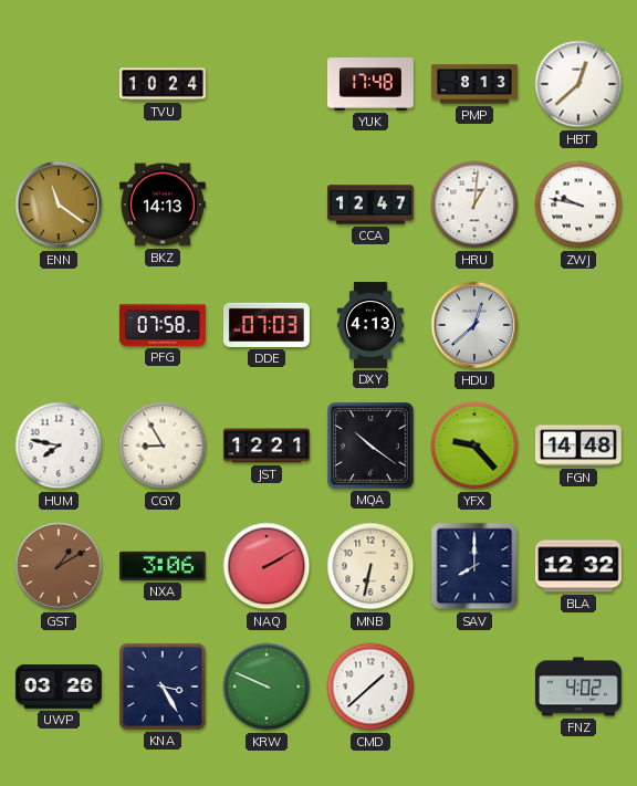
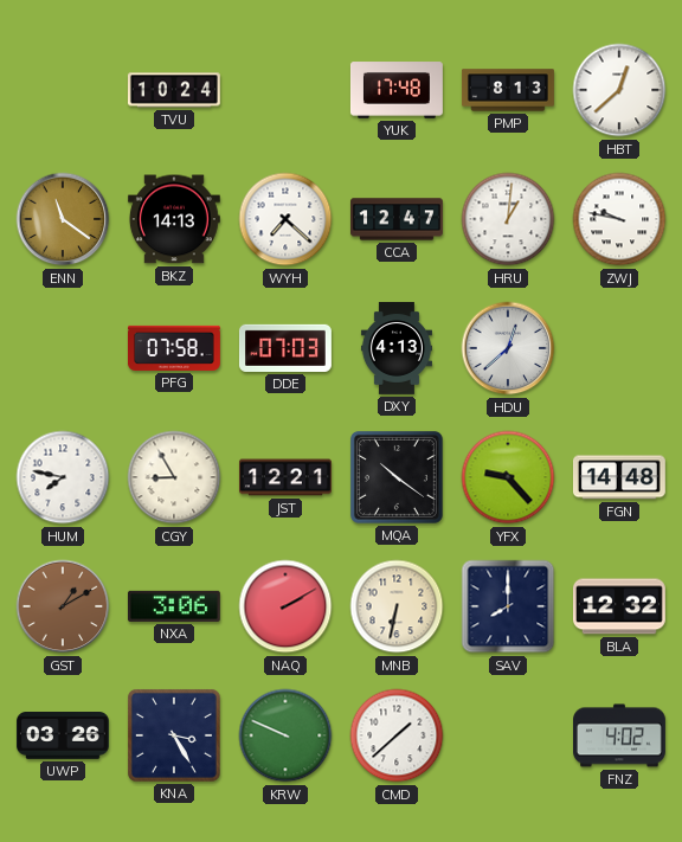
WYH: none -> 7:22 (285, 219)
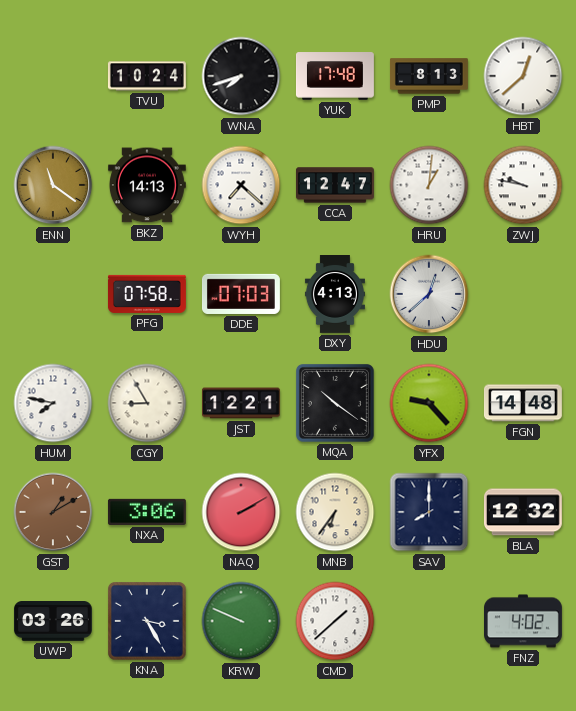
WNA: none -> 7:42 (241, 76)
MNB: 6:32 -> 6:36 (335, 512)
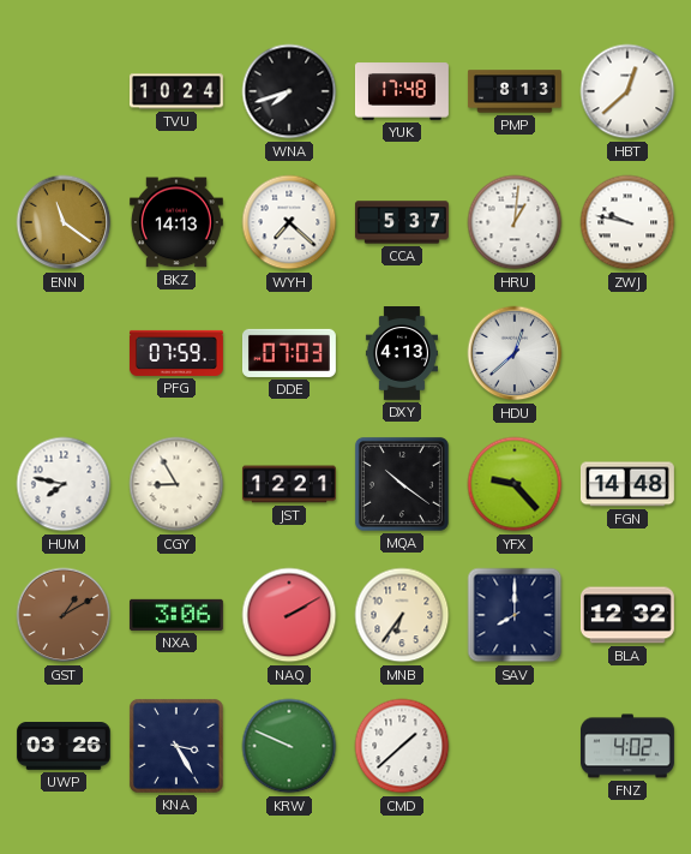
CCA: 12:47 -> 5:37 (402, 222)
PFG: 07:58 -> 07:59 (176, 353)
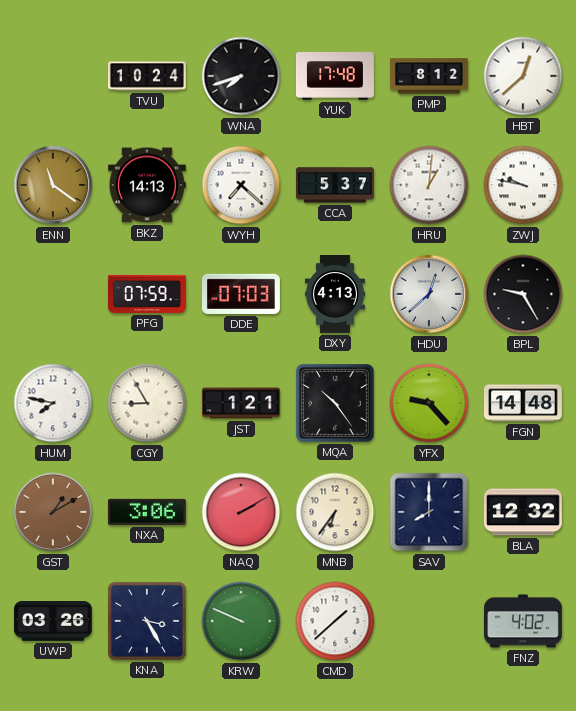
PMP: 8:13 -> 8:12 (429, 76)
BPL: none -> 9:25 (523, 294)
JST: 12:21 -> 1:21 (241, 403)
MQA: 10:21 -> 10:24 (335, 403)
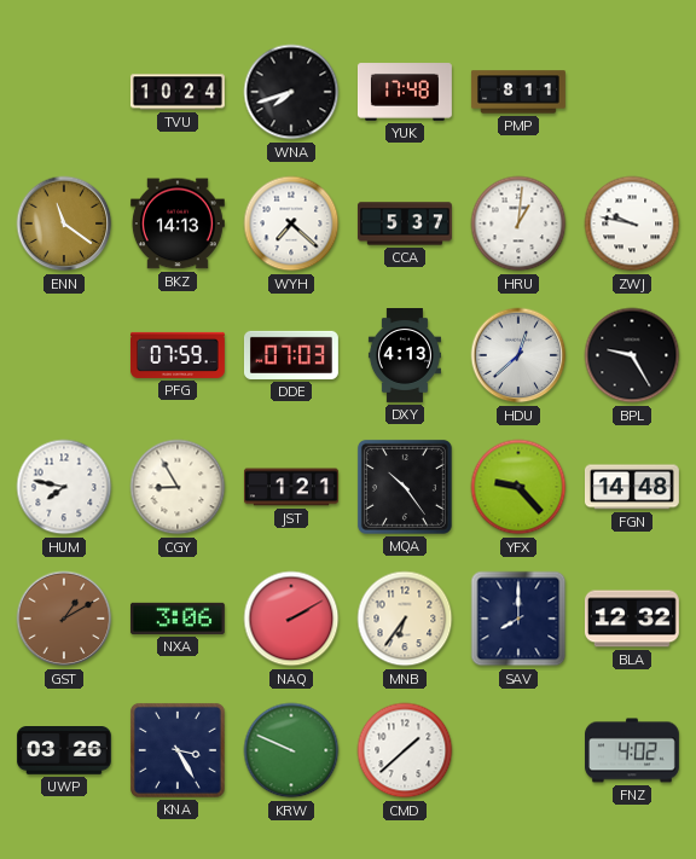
PMP: 8:12 -> 8:11 (518, 92)
HBT: 12:38 -> none (523, 76)
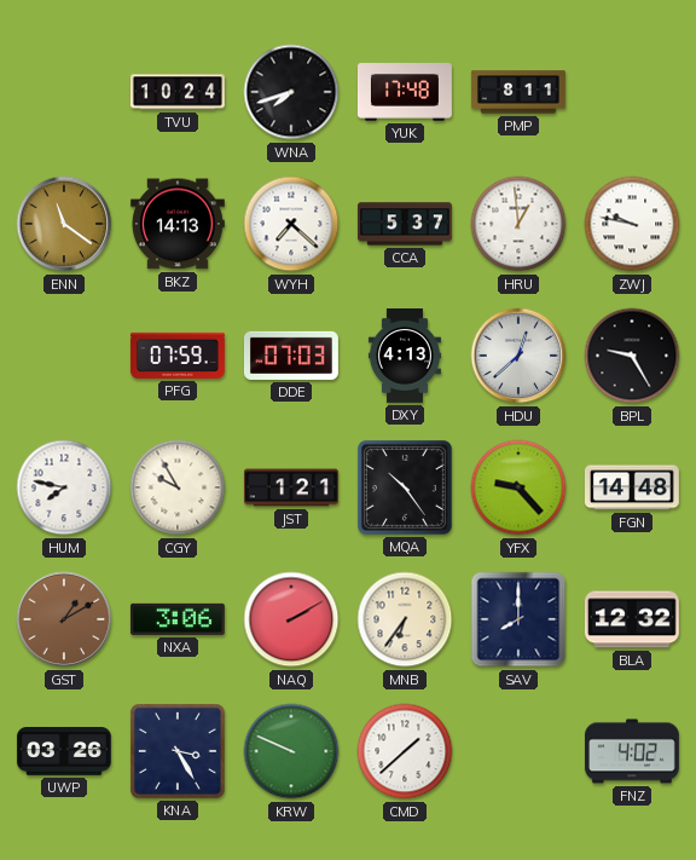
HRU: 1:01 -> 12:59 (518, 224)
CGY: 8:55 -> 9:55 (178, 487)
